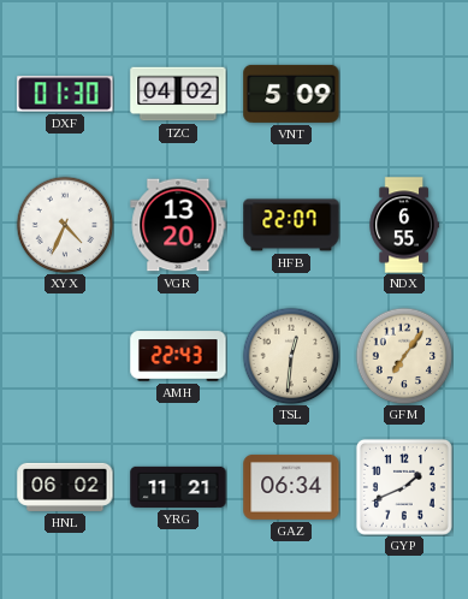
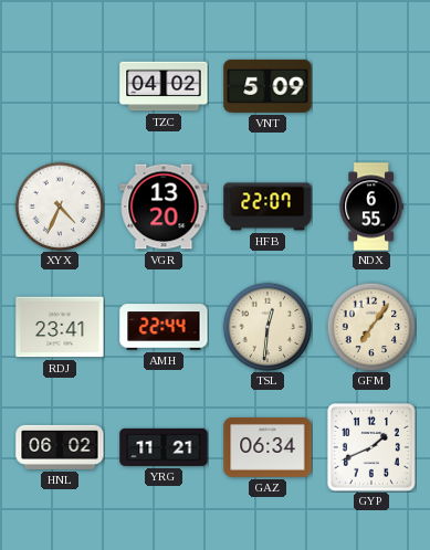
DXF: 01:30 -> none (65, 94)
RDJ: none -> 23:41 (60, 327)
AMH: 22:43 -> 22:44 (164, 327)
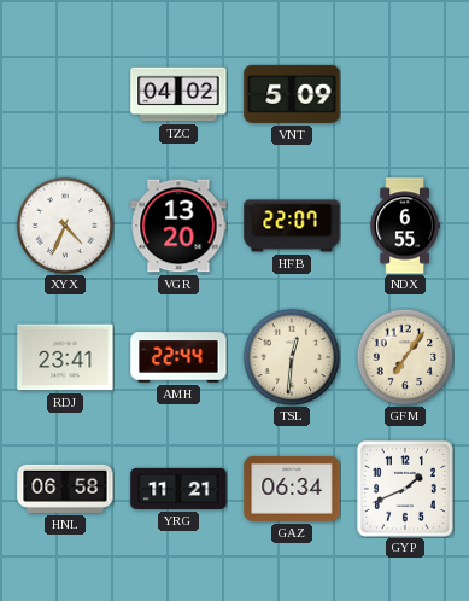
HNL: 06:02 -> 06:58 (65, 489)
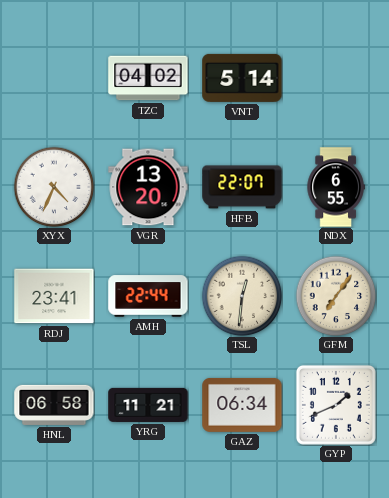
VNT: 5:09 -> 5:14 (242, 78)
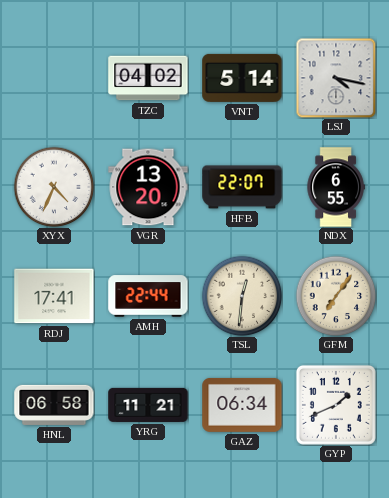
LSJ: none -> 4:17 (336, 78)
RDJ: 23:41 -> 17:41 (54, 296)
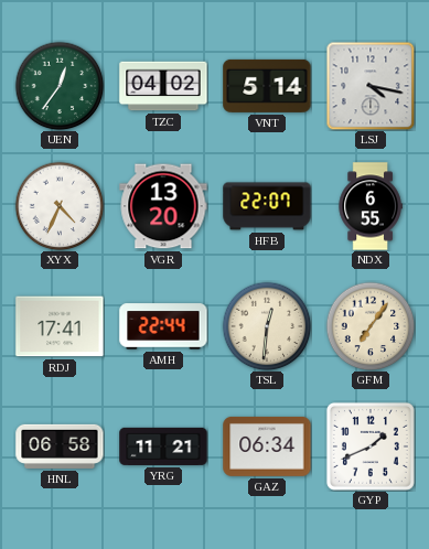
UEN: none -> 12:36 (60, 86)
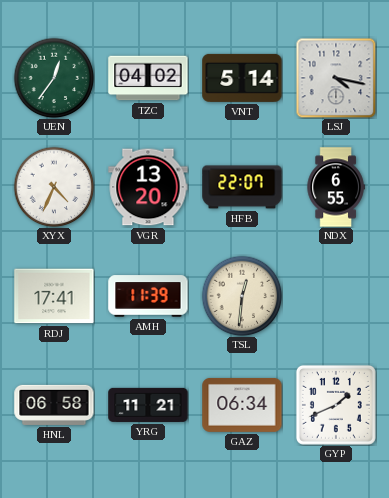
AMH: 22:44 -> 11:39 (148, 296)
GFM: 7:06 -> none (371, 326)
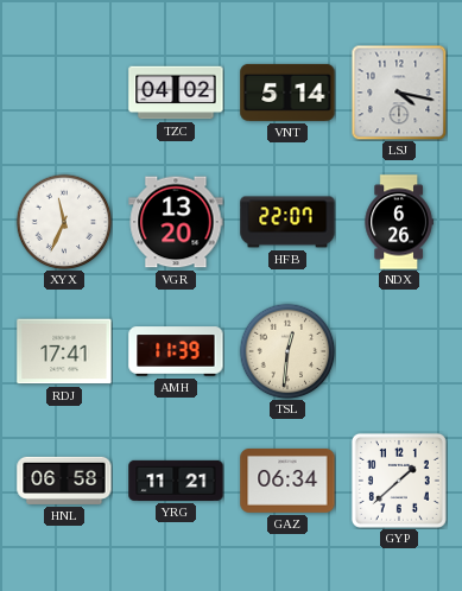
UEN: 12:36 -> none (54, 78)
XYX: 4:34 -> 11:34 (64, 222)
NDX: 6:55 -> 6:26 (399, 222)
GYP: 1:41 -> 1:38 (399, 481)
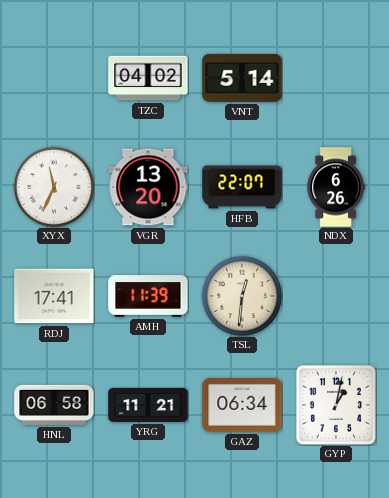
LSJ: 4:17 -> none (399, 93)
GYP: 1:38 -> 1:02 (336, 405)
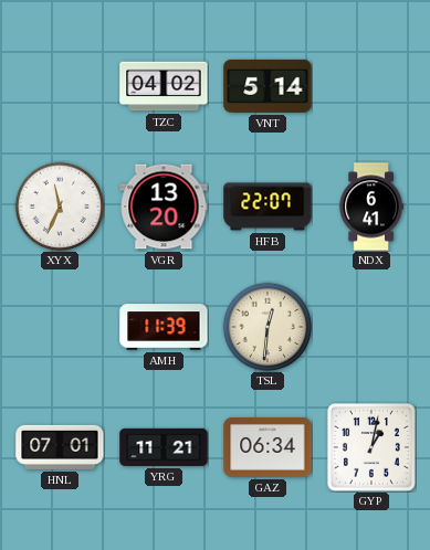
NDX: 6:26 -> 6:41 (371, 207)
RDJ: 17:41 -> none (54, 296)
HNL: 06:58 -> 07:01 (60, 447)
